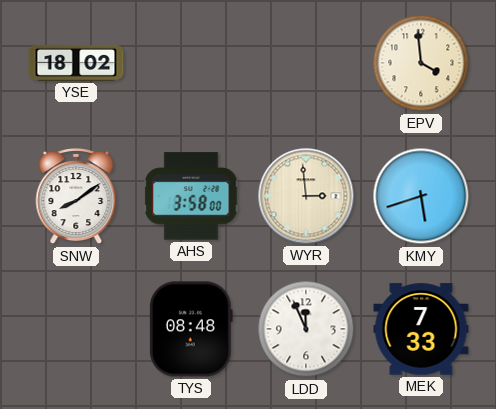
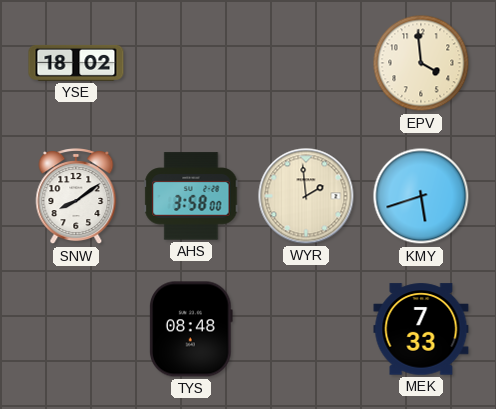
WYR: 2:59 -> 1:59 (306, 196)
LDD: 11:56 -> none (306, 329)
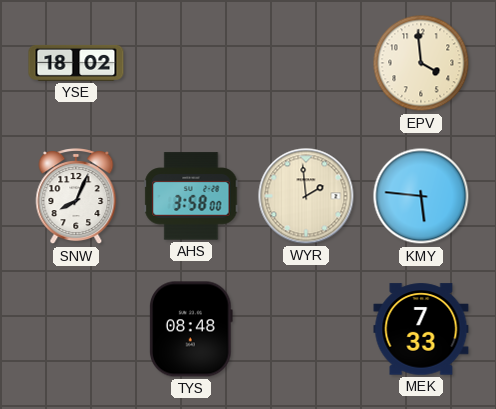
SNW: 8:09 -> 8:04 (76, 197)
KMY: 5:42 -> 5:46 (421, 196)
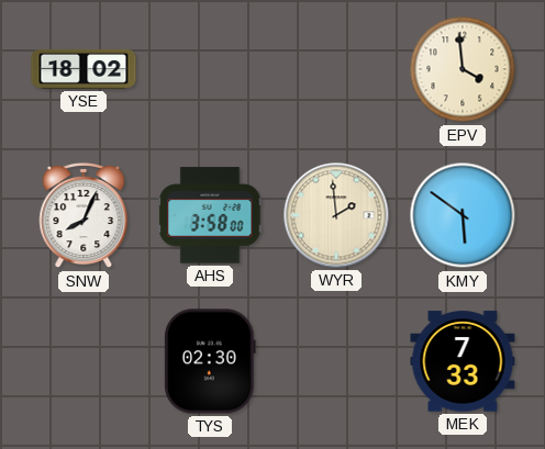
KMY: 5:46 -> 5:51 (463, 215)
TYS: 08:48 -> 02:30 (210, 361)
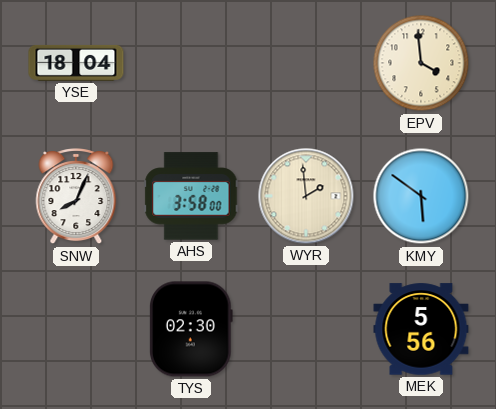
YSE: 18:02 -> 18:04 (76, 63)
MEK: 7:33 -> 5:56 (421, 329)
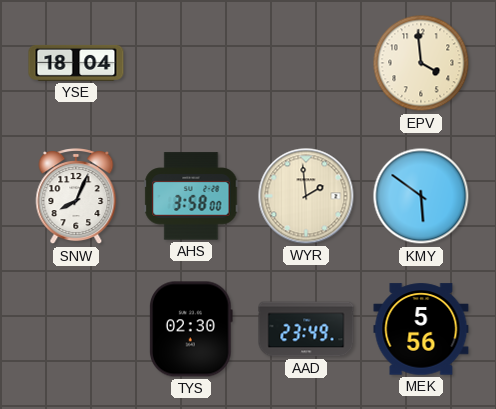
AAD: none -> 23:49 (306, 329)
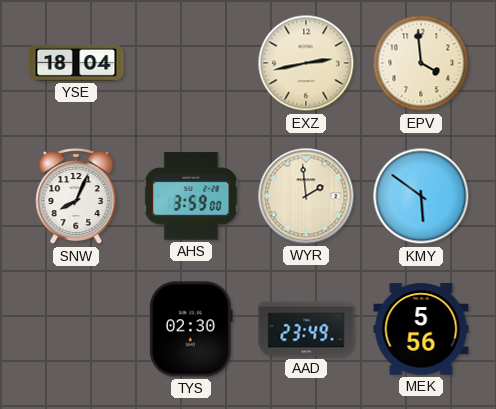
EXZ: none -> 2:43 (306, 63)
AHS: 3:58 -> 3:59 (191, 196)
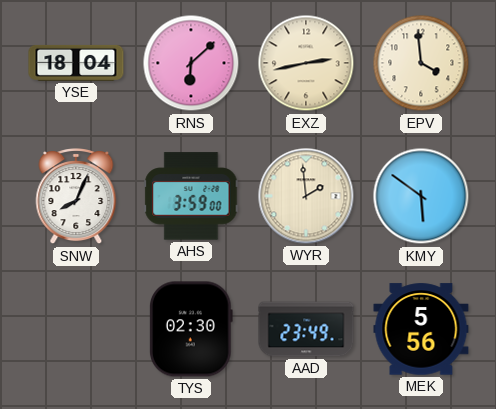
RNS: none -> 6:08 (191, 63)
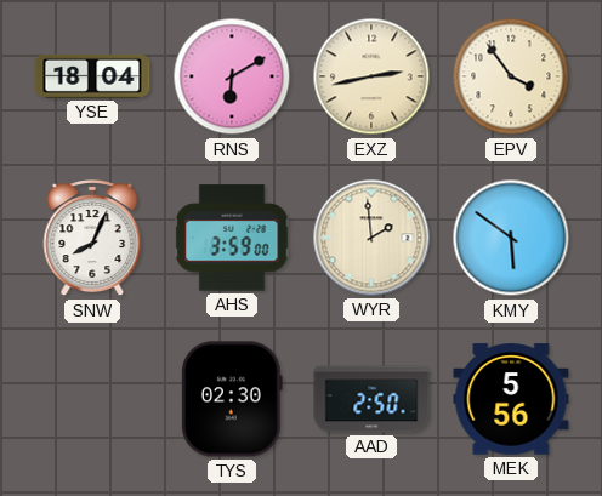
RNS: 6:08 -> 6:10 (232, 76)
EPV: 3:59 -> 3:54 (511, 76)
AAD: 23:49 -> 2:50 (371, 399)
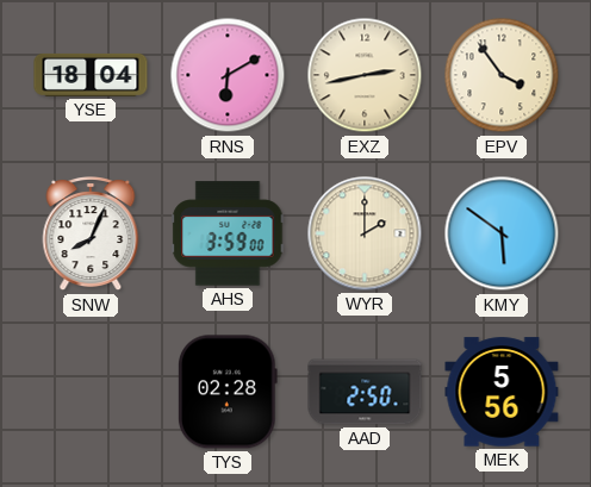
WYR: 1:59 -> 2:00 (365, 233)
TYS: 02:30 -> 02:28 (228, 392)
